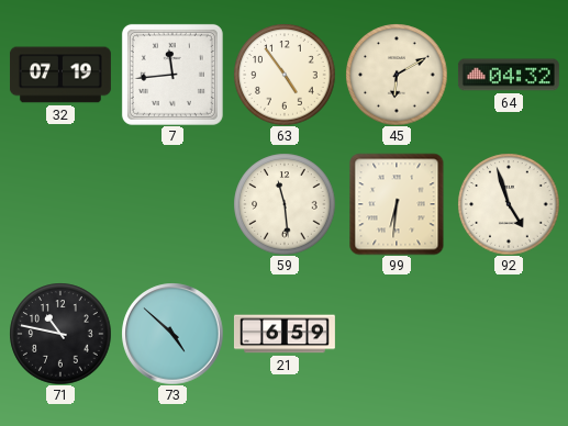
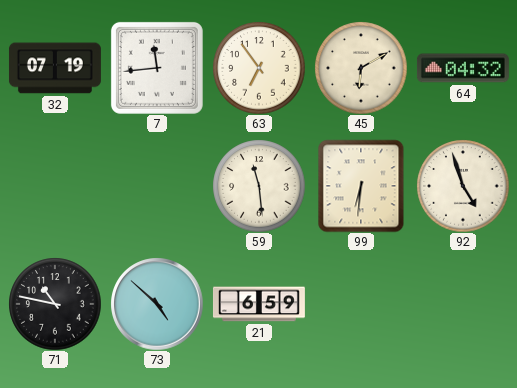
63: 4:54 -> 6:54 (259, 68)
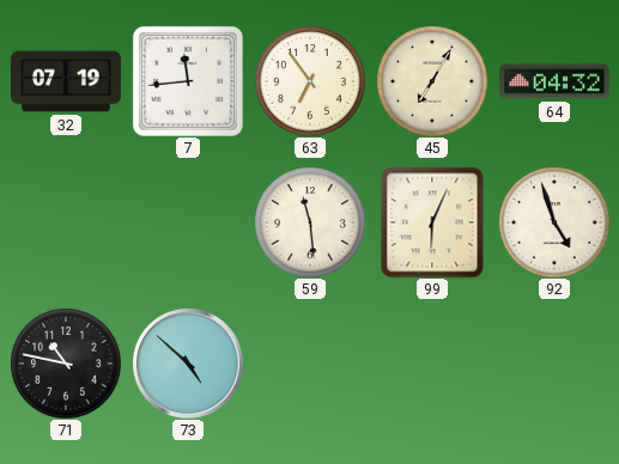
45: 6:10 -> 7:05 (432, 81)
99: 6:31 -> 6:04 (432, 222)
21: 6:59 -> none (259, 304)
